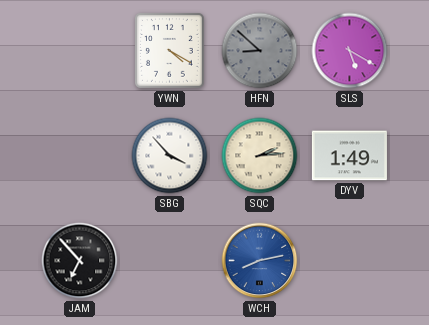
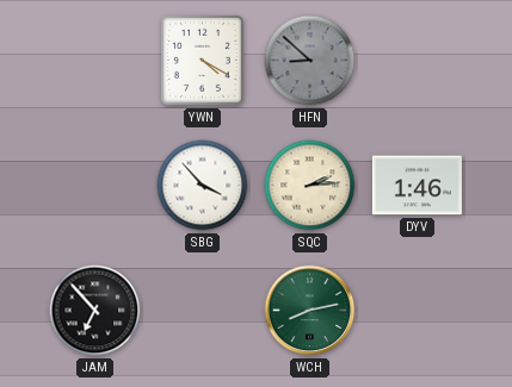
SLS: 5:20 -> none (350, 51)
DYV: 1:49 -> 1:46 (417, 186)
WCH dial: blue -> green (310, 311)
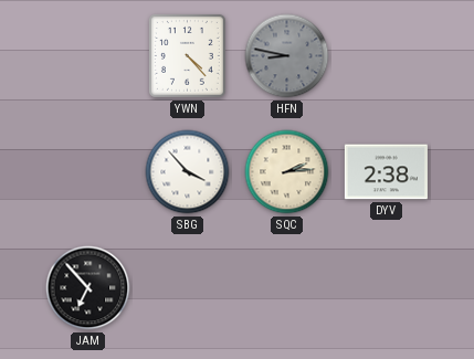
YWN: 4:20 -> 4:23 (188, 56)
HFN: 8:52 -> 8:47 (287, 56)
DYV: 1:46 -> 2:38 (386, 172)
WCH: 8:13 -> none (310, 311)
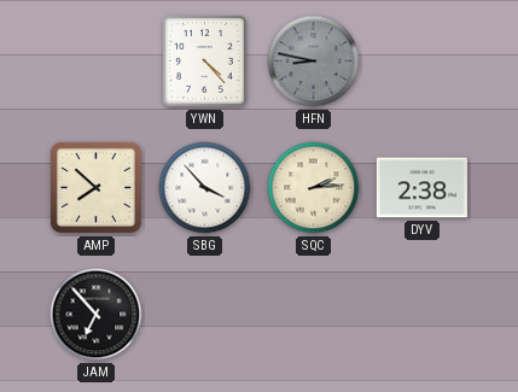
AMP: none -> 7:52 (95, 187)
